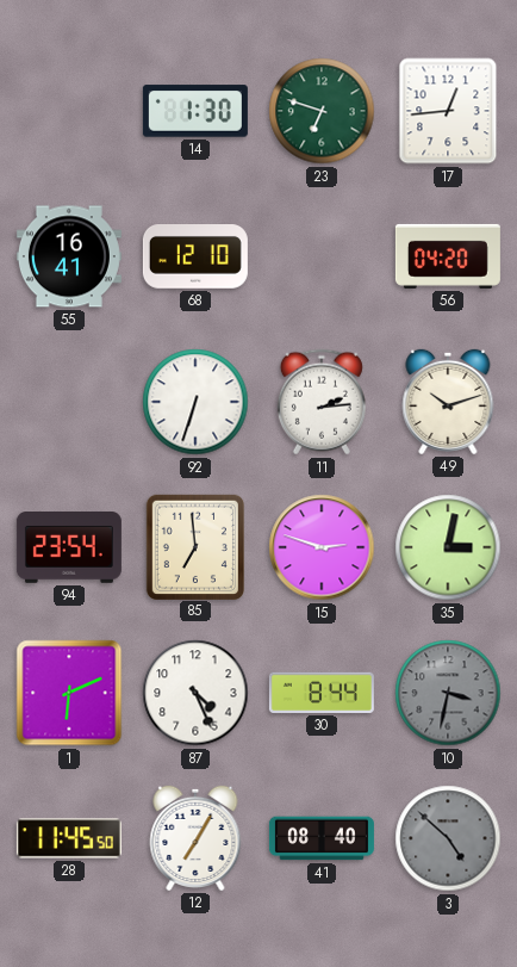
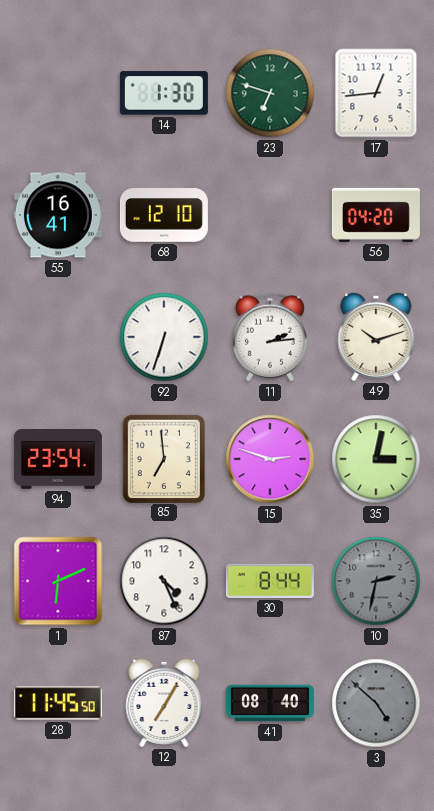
10: 3:32 -> 2:32 (376, 581)
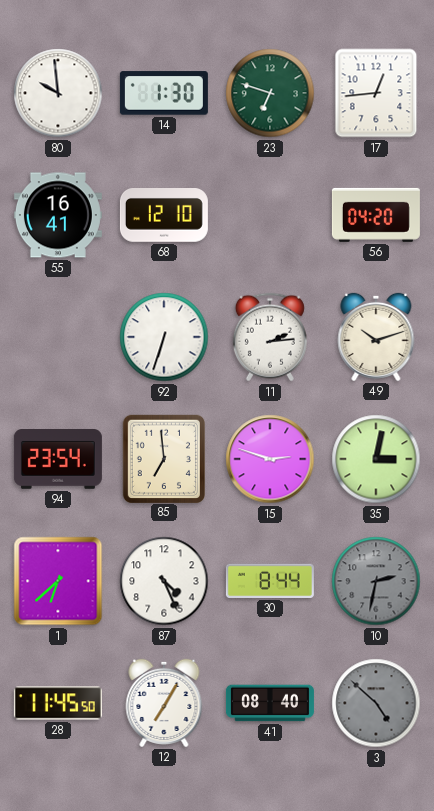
80: none -> 9:59 (58, 93)
1: 6:11 -> 6:38 (58, 581)
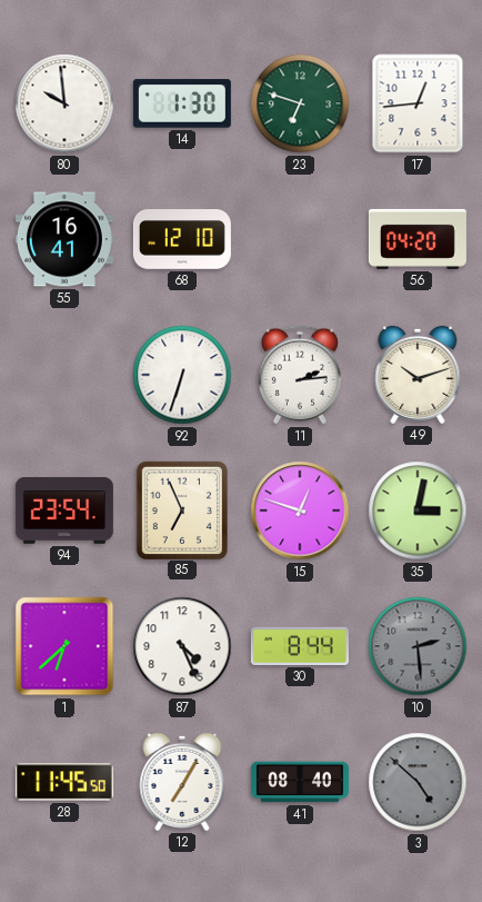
85: 6:59 -> 6:56 (181, 509)
15: 2:48 -> 12:48 (300, 511)
10: 2:32 -> 2:29 (418, 646)
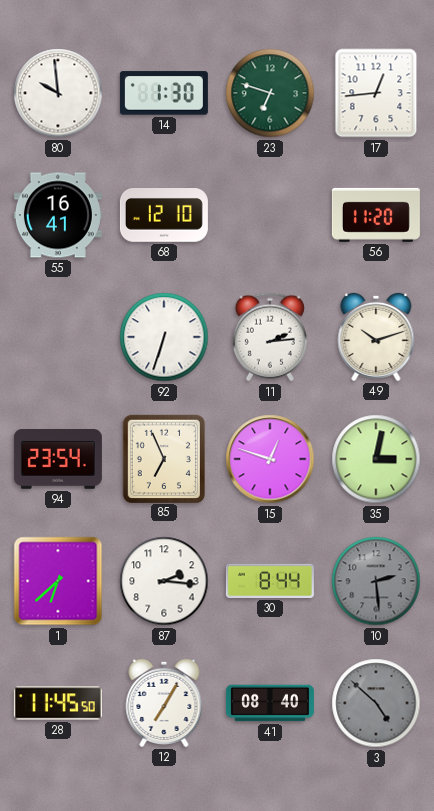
56: 04:20 -> 11:20 (376, 215)
87: 4:26 -> 2:16 (164, 581)
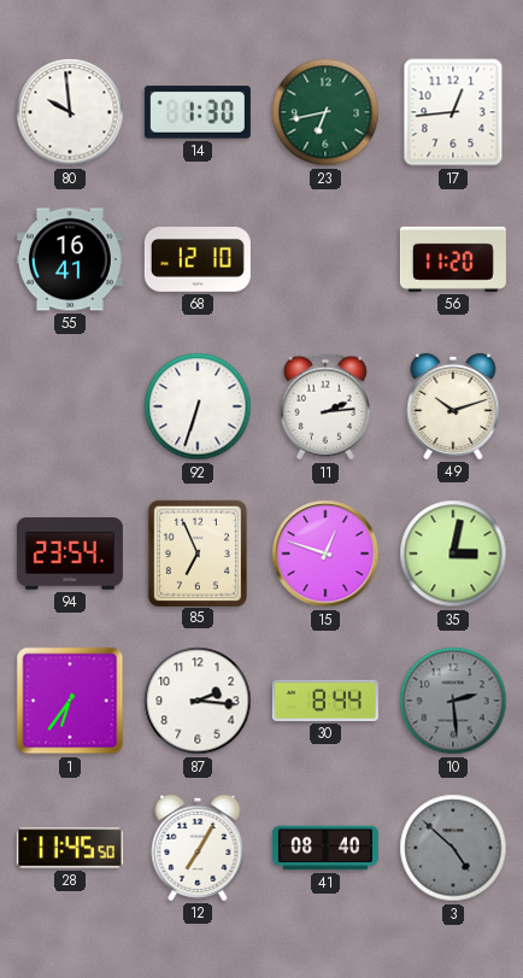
23: 6:48 -> 6:43 (325, 112)
1: 6:38 -> 6:36 (70, 701)
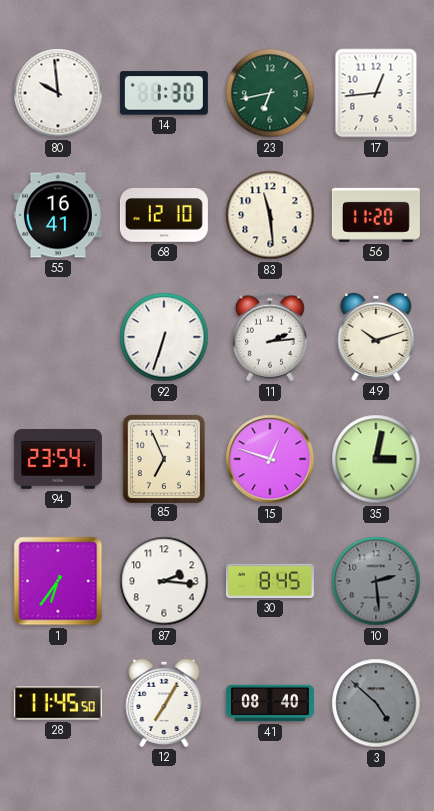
83: none -> 11:29 (270, 215)
30: 8:44 -> 8:45 (270, 581)
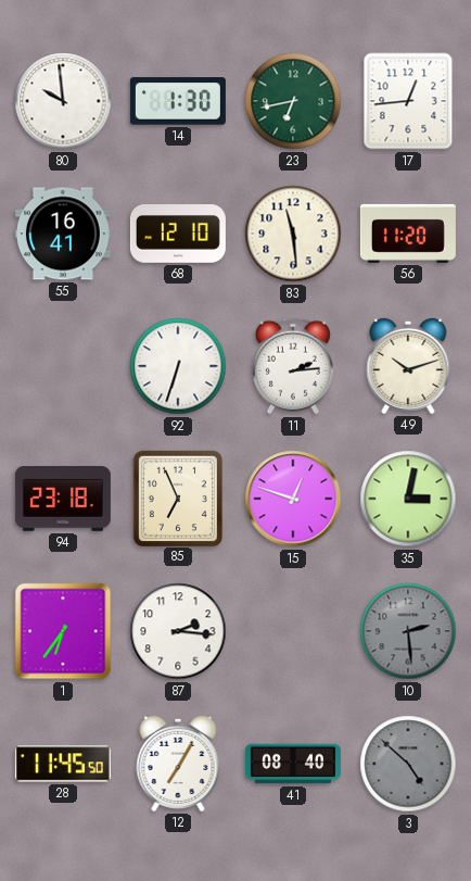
94: 23:54 -> 23:18 (63, 499)
30: 8:45 -> none (270, 581)
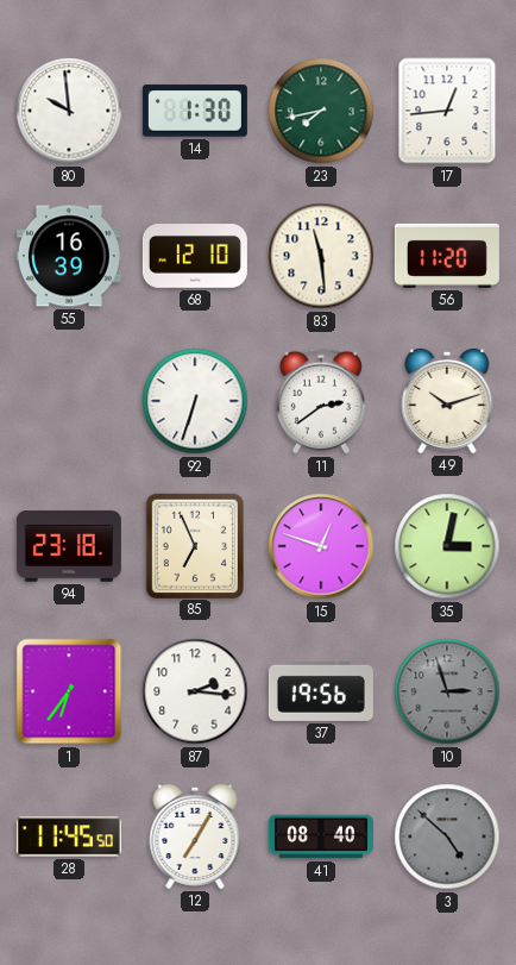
23: 6:43 -> 7:43 (321, 111)
55: 16:41 -> 16:39 (69, 256)
11: 2:14 -> 2:39 (321, 401)
37: none -> 19:56 (321, 691)
10: 2:29 -> 2:57 (447, 691)
